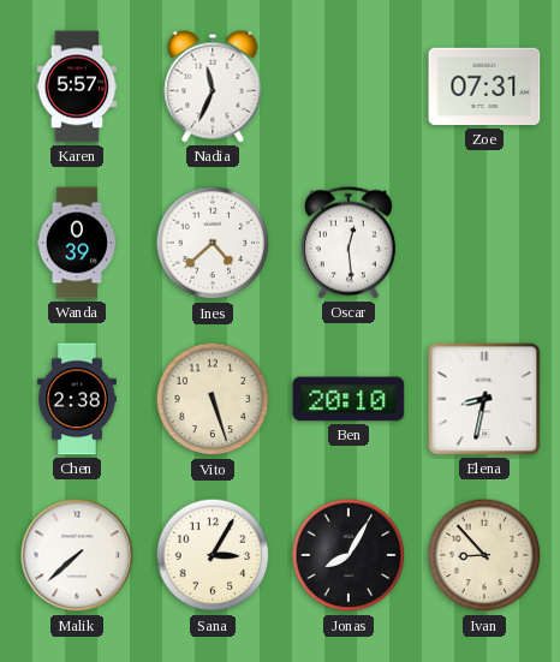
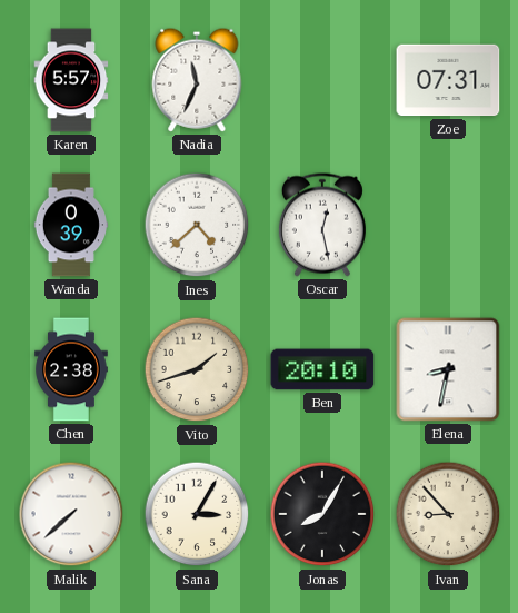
Oscar: 12:29 -> 12:28 (322, 225)
Vito: 5:27 -> 1:42 (197, 369)
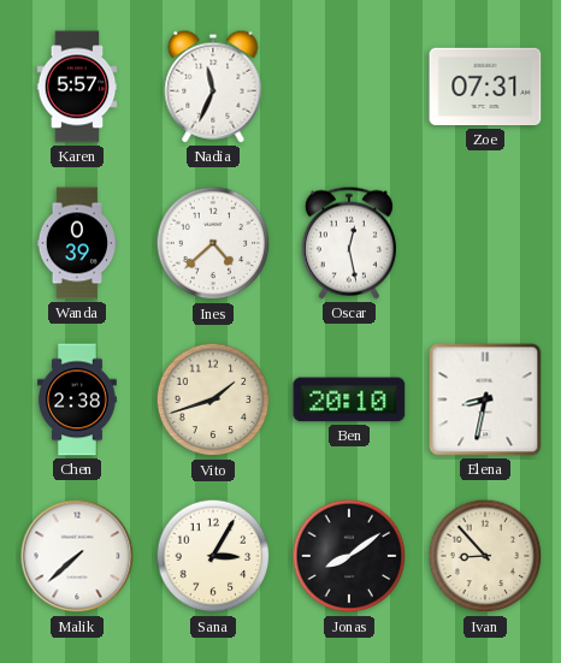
Jonas: 8:05 -> 8:09 (349, 556)
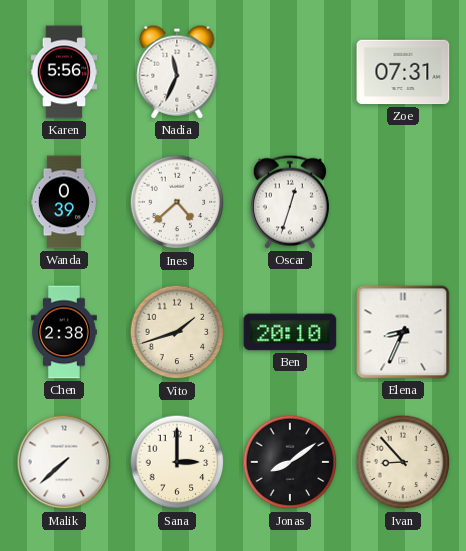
Karen: 5:57 -> 5:56 (64, 72)
Oscar: 12:28 -> 12:33 (290, 202)
Elena: 8:32 -> 8:34 (403, 332)
Sana: 3:05 -> 3:00 (177, 462)
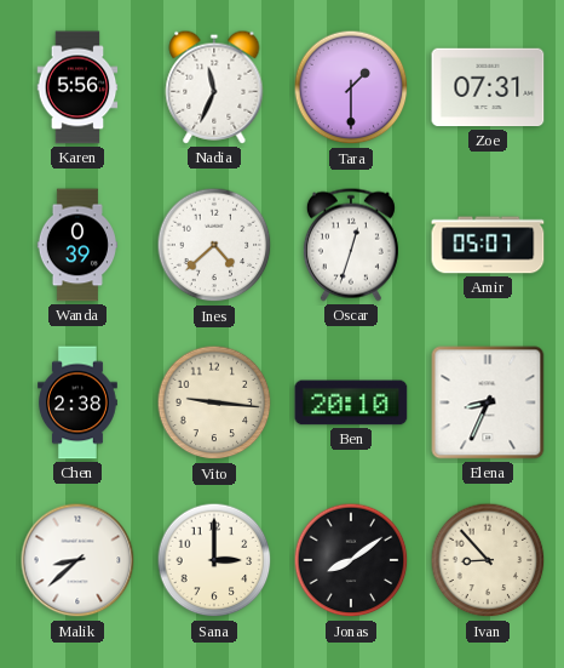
Tara: none -> 1:30 (351, 87)
Amir: none -> 05:07 (488, 245)
Vito: 1:42 -> 9:16 (214, 402)
Malik: 7:38 -> 8:38 (77, 560)
